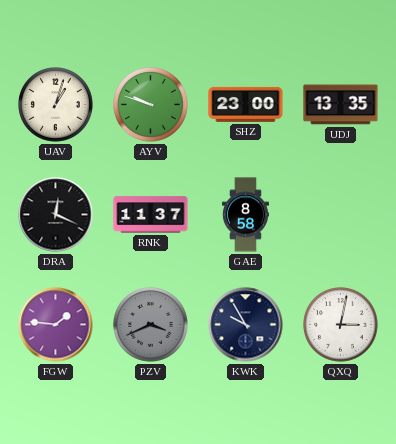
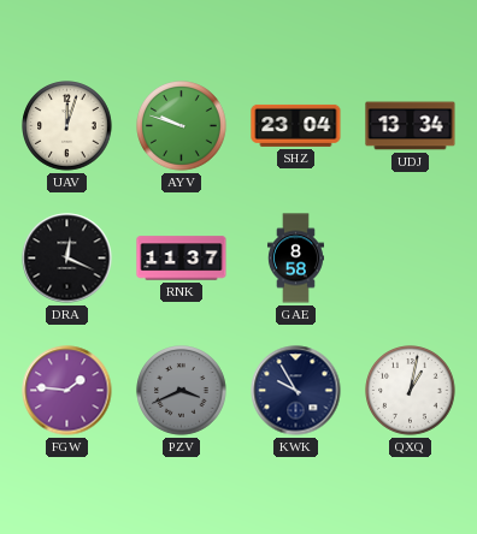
UAV: 1:03 -> 12:03 (67, 126)
SHZ: 23:00 -> 23:04 (296, 125)
UDJ: 13:35 -> 13:34 (411, 126)
QXQ: 3:02 -> 1:02 (411, 391)
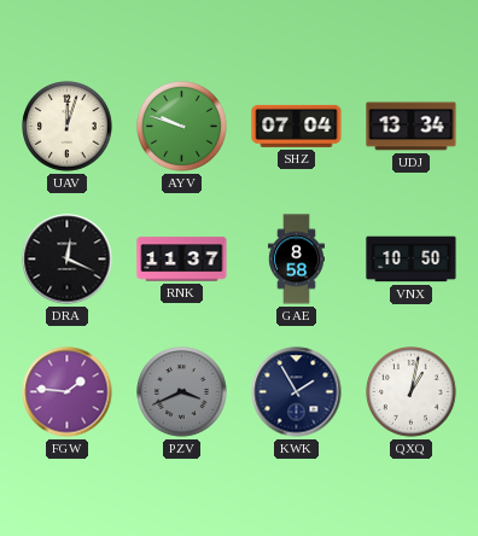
SHZ: 23:04 -> 07:04 (297, 126)
VNX: none -> 10:50 (412, 260)
KWK: 9:55 -> 1:55 (297, 392)
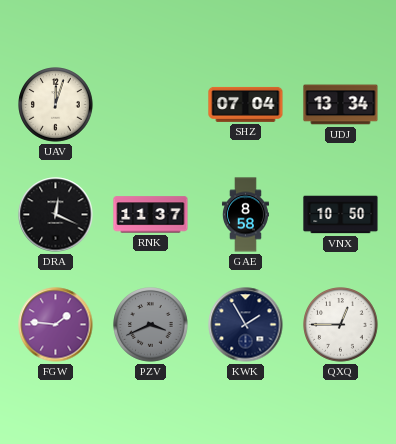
AYV: 9:48 -> none (182, 127)
QXQ: 1:02 -> 12:45 (341, 325)
